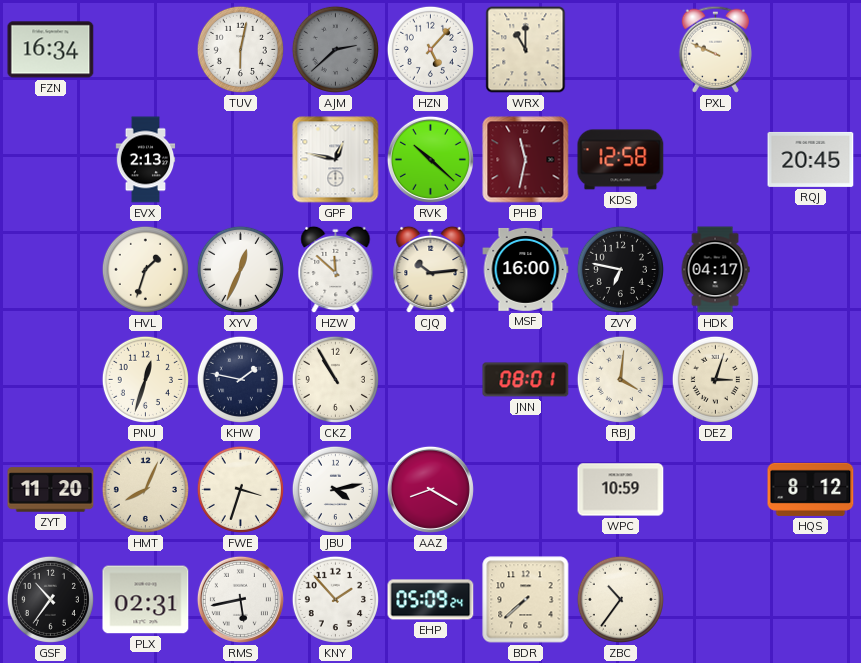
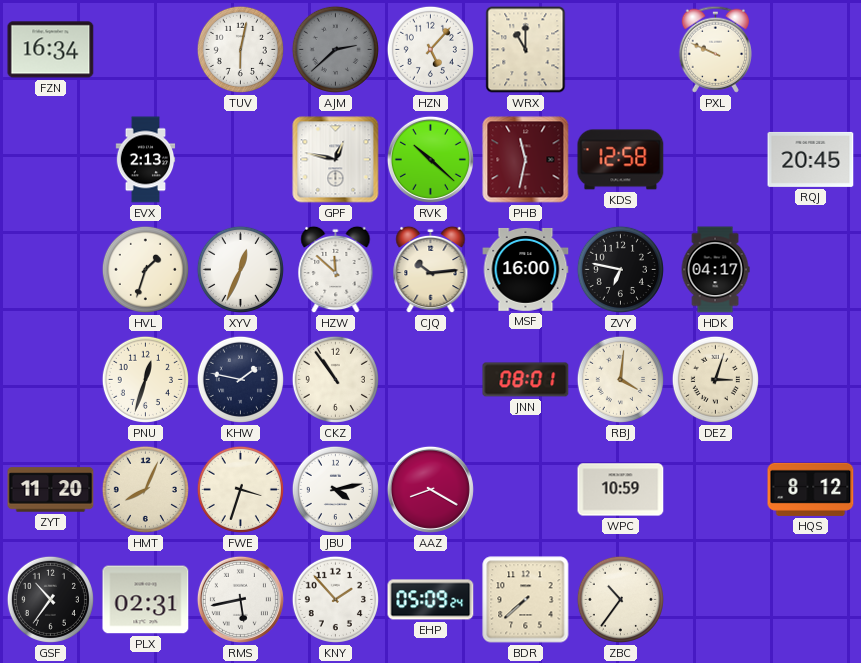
CKZ: 10:55 -> 10:54 (335, 379)
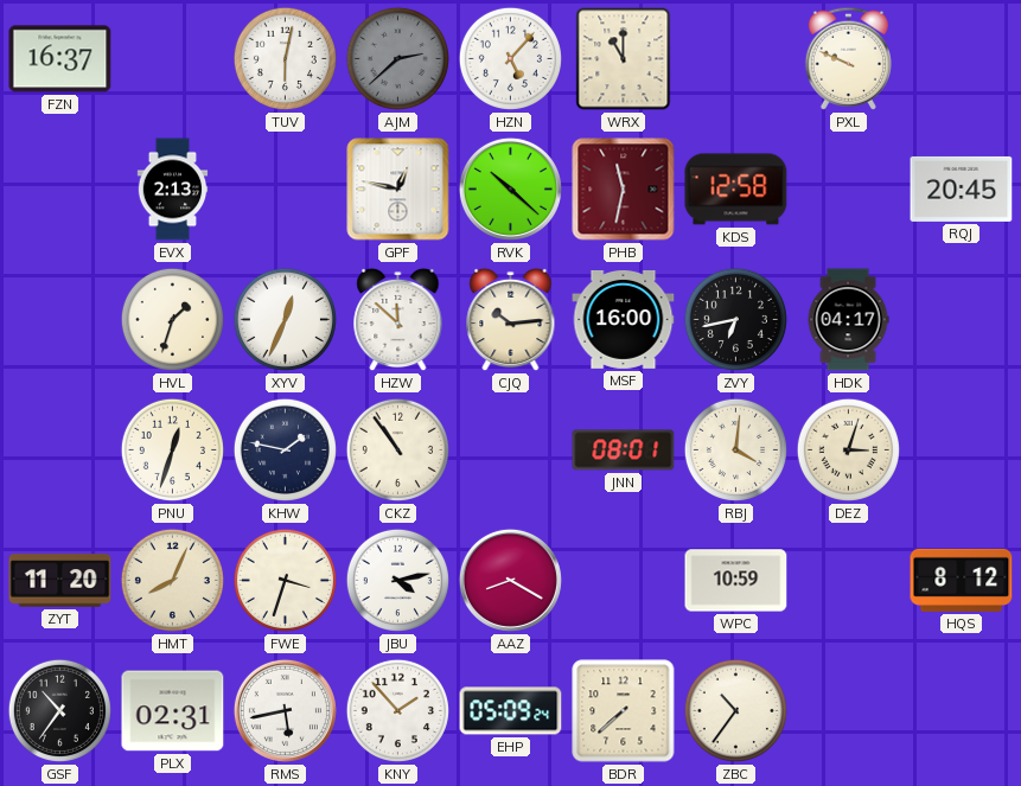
FZN: 16:34 -> 16:37 (60, 59)
ZVY: 6:47 -> 6:43 (735, 319)
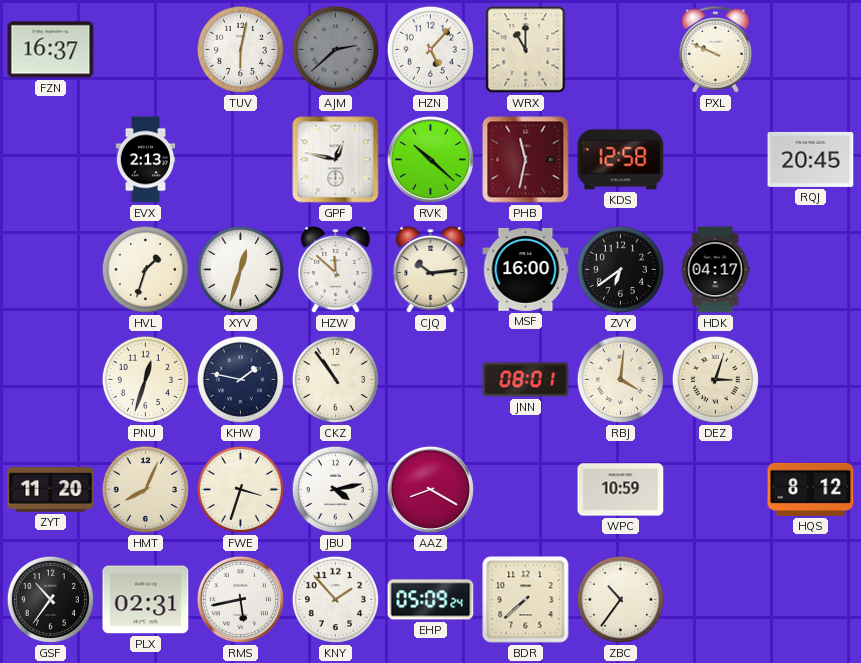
XYV: 12:34 -> 12:33 (240, 269)
ZVY: 6:43 -> 6:39 (620, 269)
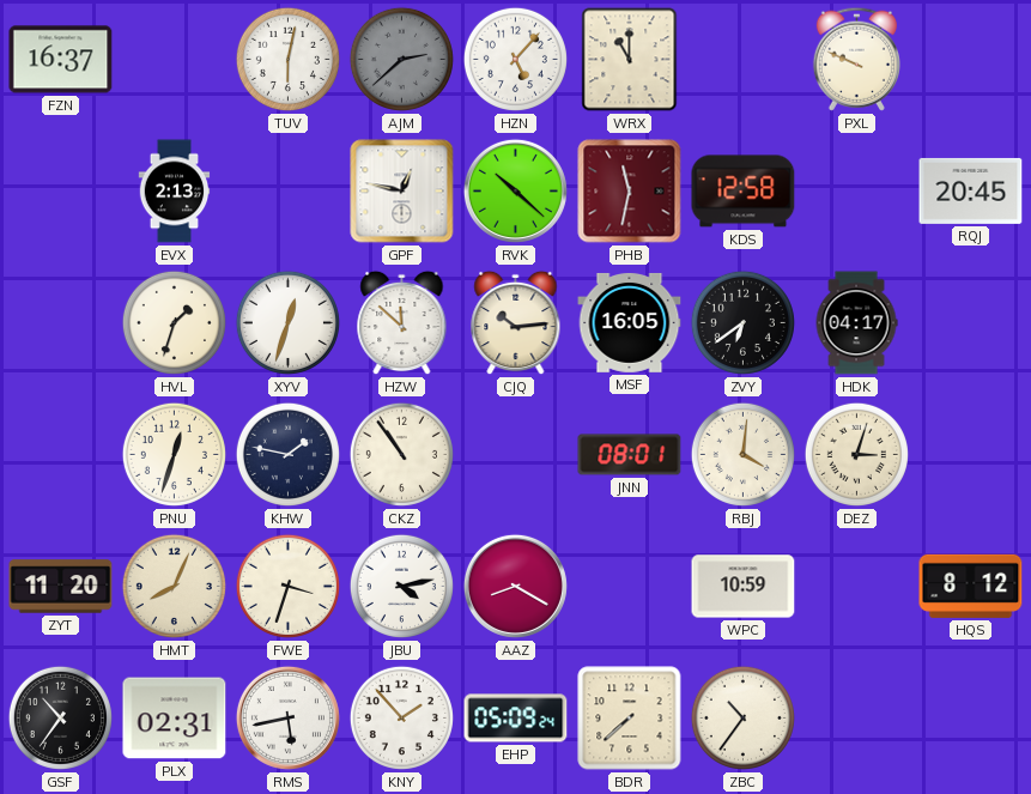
MSF: 16:00 -> 16:05 (630, 322)
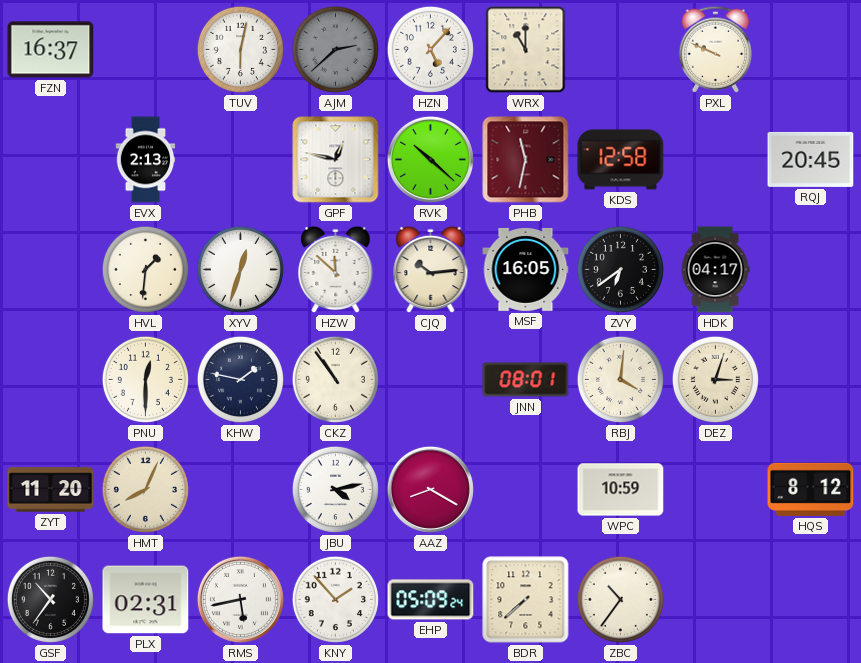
HVL: 1:33 -> 1:31 (145, 269)
PNU: 12:33 -> 12:30 (145, 379)
FWE: 3:33 -> none (287, 586)
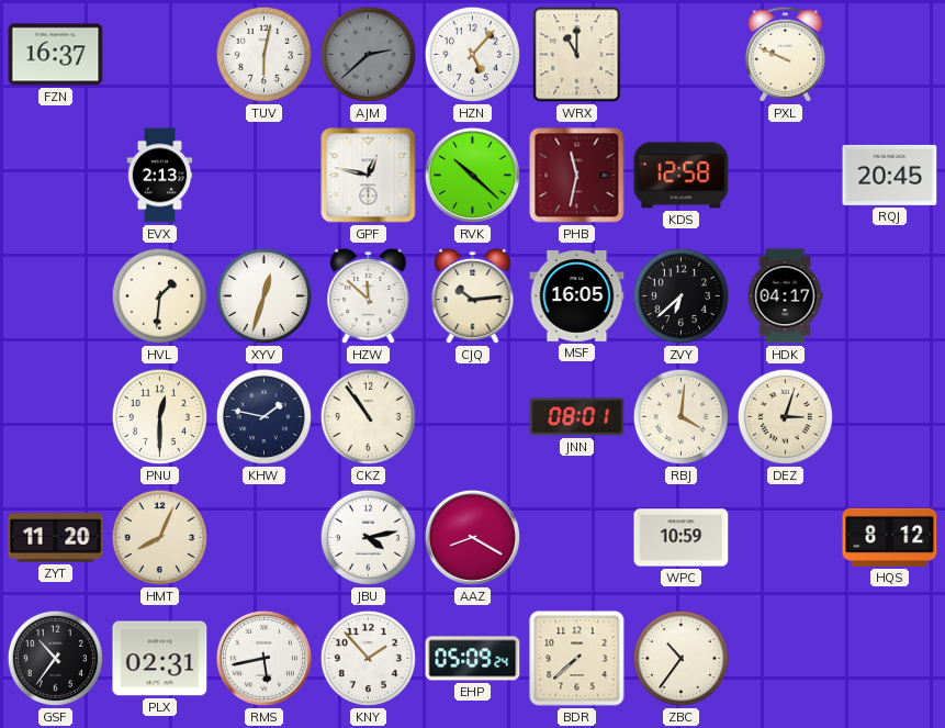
ZVY: 6:39 -> 6:38 (680, 295)
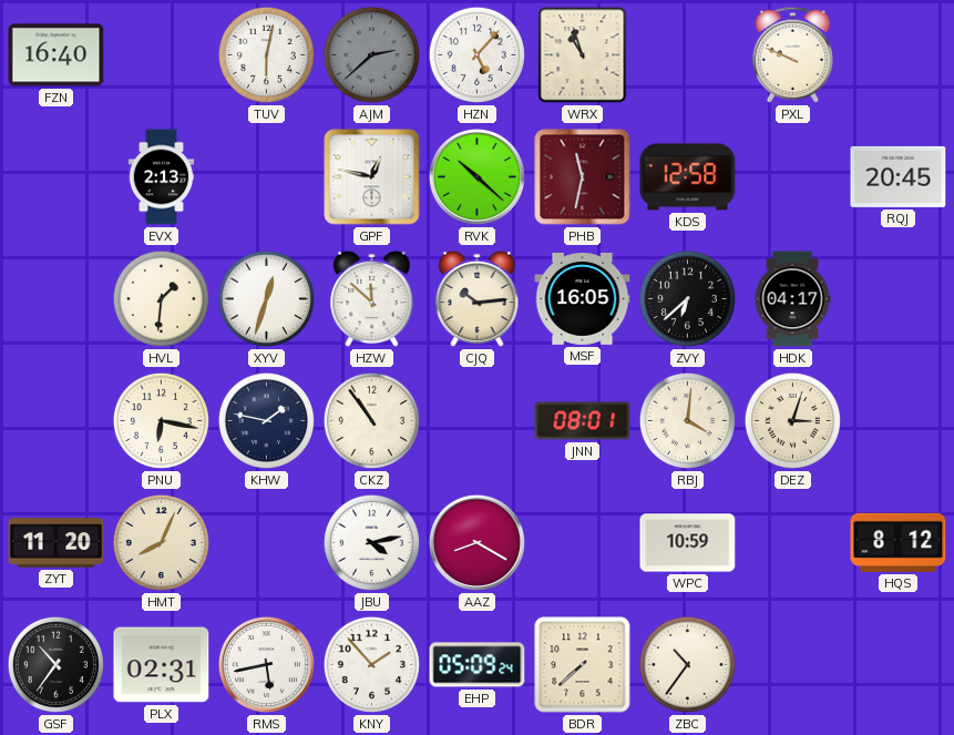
FZN: 16:37 -> 16:40 (57, 55)
WRX: 11:00 -> 10:57 (583, 55)
PNU: 12:30 -> 6:17 (161, 420)
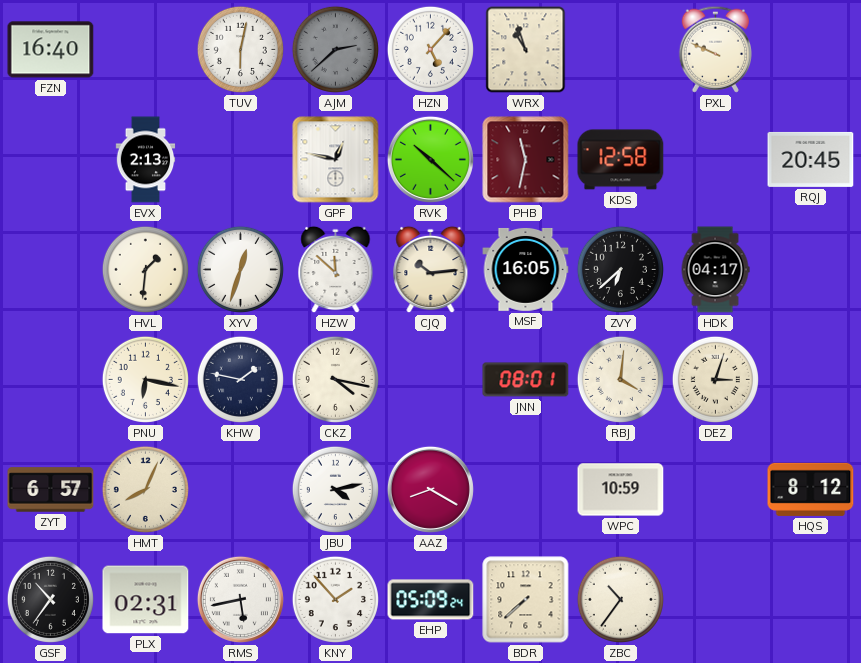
CKZ: 10:54 -> 4:17 (335, 379)
ZYT: 11:20 -> 6:57 (51, 490)
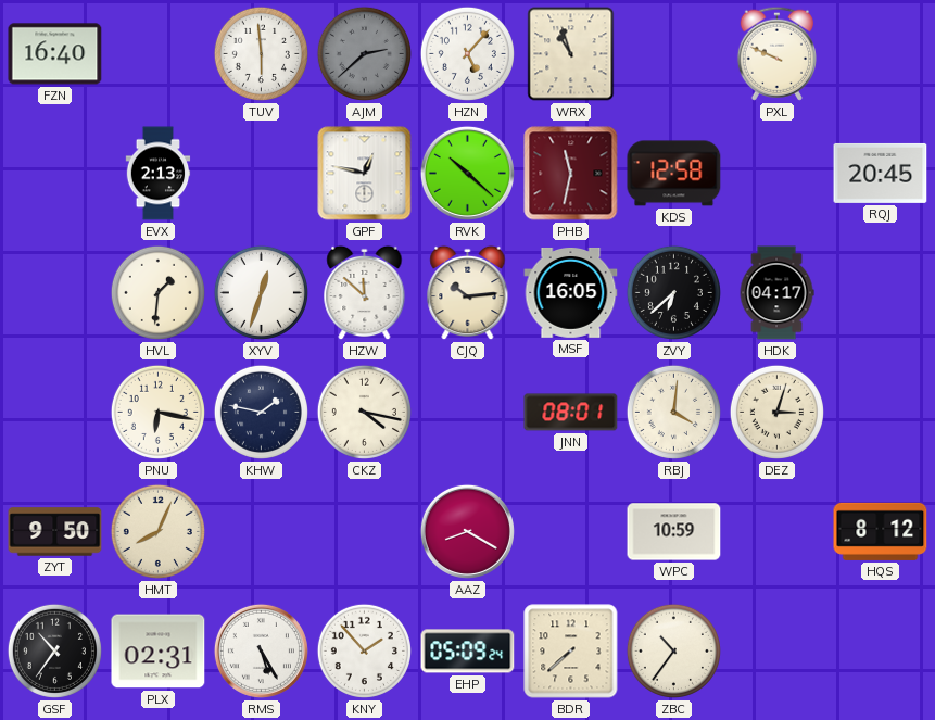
TUV: 6:02 -> 5:59 (261, 53)
ZYT: 6:57 -> 9:50 (55, 532)
JBU: 4:13 -> none (335, 489)
RMS: 5:43 -> 5:25 (261, 650)
